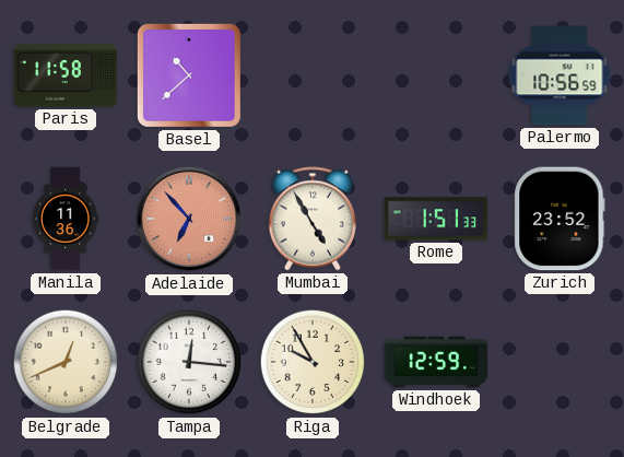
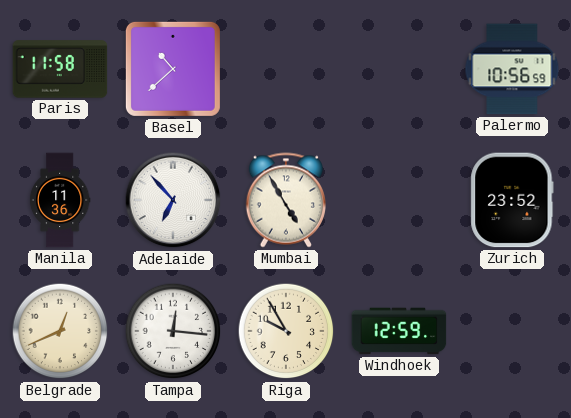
Adelaide dial: salmon -> white (173, 200)
Rome: 1:51 -> none (436, 219)
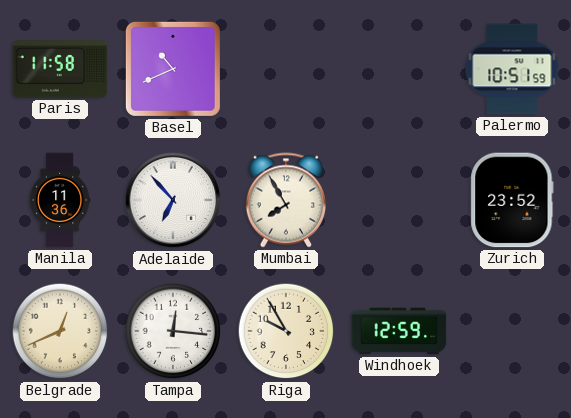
Basel: 10:38 -> 10:41 (173, 69)
Palermo: 10:56 -> 10:51 (512, 69)
Mumbai: 4:55 -> 7:55 (286, 200)
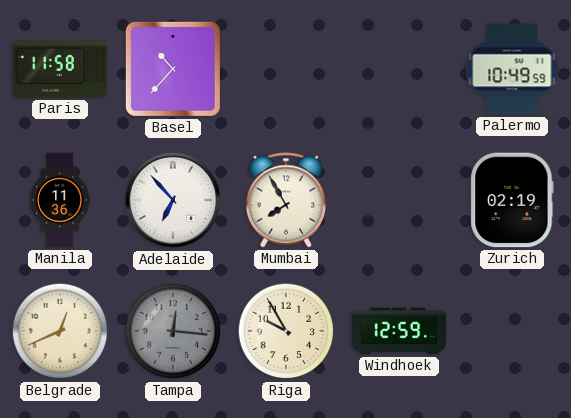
Basel: 10:41 -> 10:37 (173, 69)
Palermo: 10:51 -> 10:49 (512, 69)
Zurich: 23:52 -> 02:19 (512, 200)
Tampa dial: white -> grey (173, 331)
